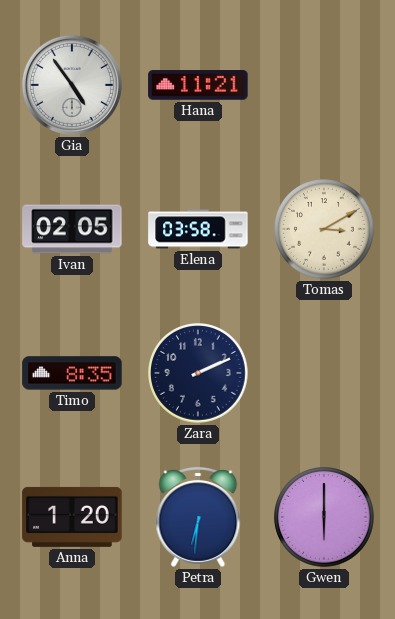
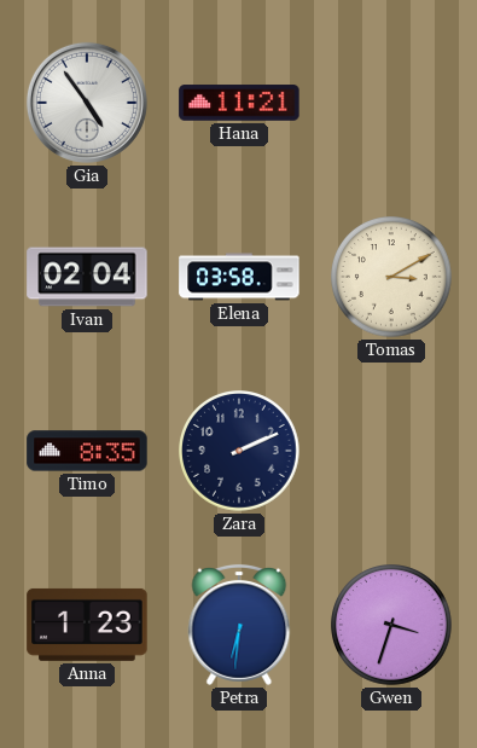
Ivan: 02:05 -> 02:04 (87, 277)
Anna: 1:20 -> 1:23 (87, 625)
Gwen: 6:00 -> 3:33 (392, 626)
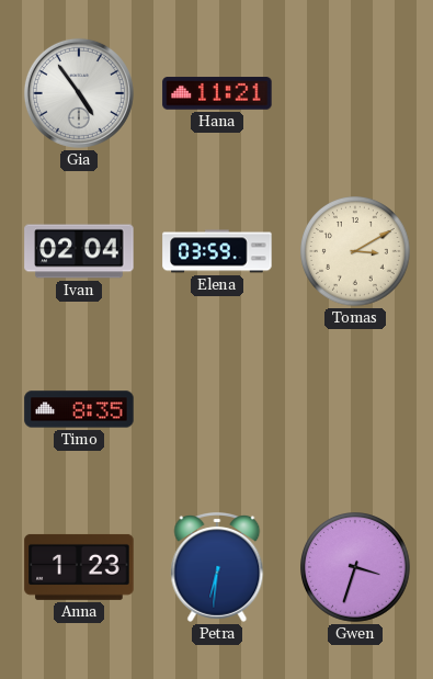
Elena: 03:58 -> 03:59 (217, 251)
Zara: 2:11 -> none (240, 452)
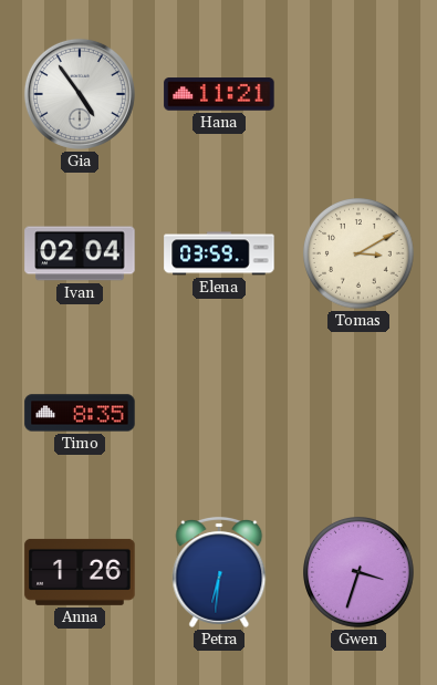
Anna: 1:23 -> 1:26 (80, 572)
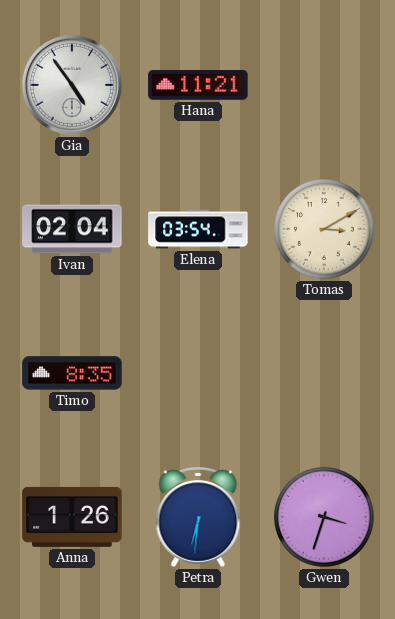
Elena: 03:59 -> 03:54 (198, 229)
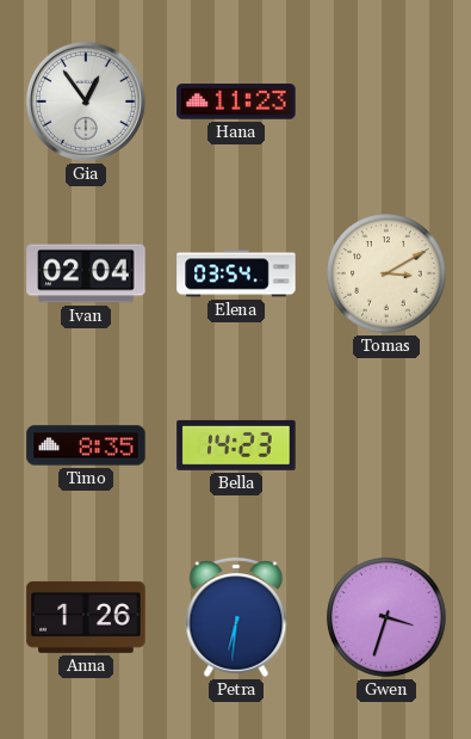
Gia: 4:54 -> 12:54 (86, 101)
Hana: 11:21 -> 11:23 (236, 101)
Bella: none -> 14:23 (236, 445)
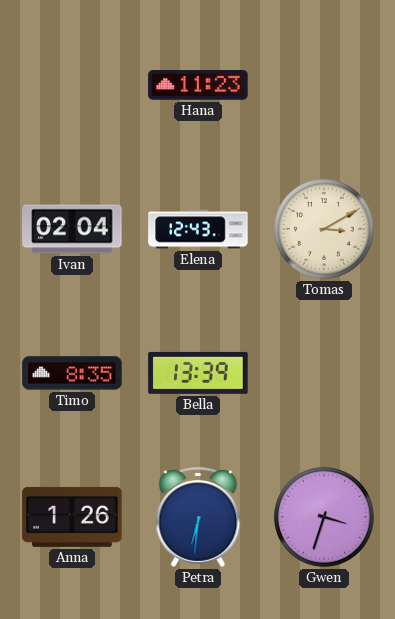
Gia: 12:54 -> none (86, 101)
Elena: 03:54 -> 12:43 (198, 229)
Bella: 14:23 -> 13:39 (198, 373)
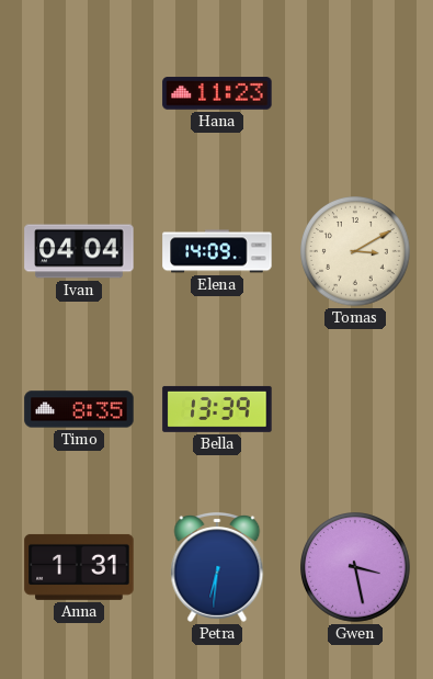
Ivan: 02:04 -> 04:04 (79, 251)
Elena: 12:43 -> 14:09 (217, 251)
Anna: 1:26 -> 1:31 (79, 567)
Gwen: 3:33 -> 3:28 (356, 568)
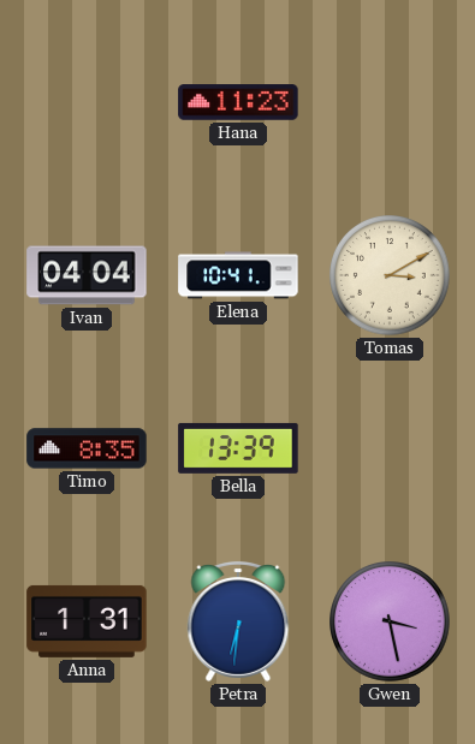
Elena: 14:09 -> 10:41 (238, 275)
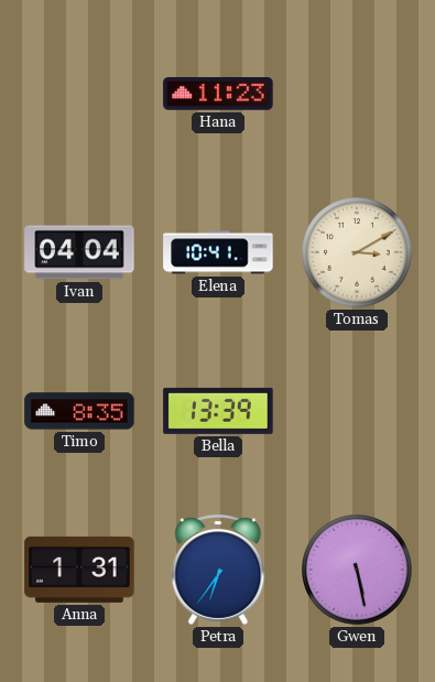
Petra: 6:31 -> 6:36 (218, 570)
Gwen: 3:28 -> 5:28 (358, 571)
